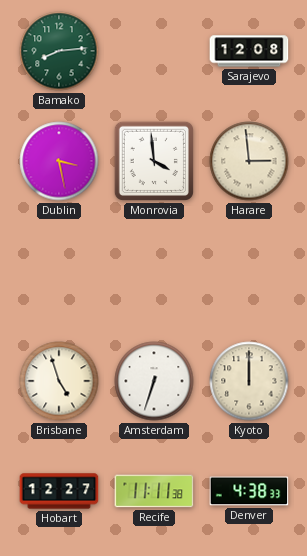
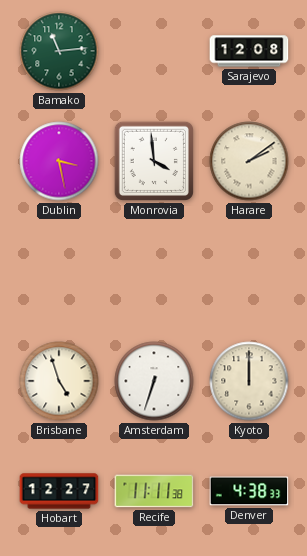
Bamako: 8:14 -> 11:14 (59, 51)
Harare: 2:59 -> 2:09 (249, 161)
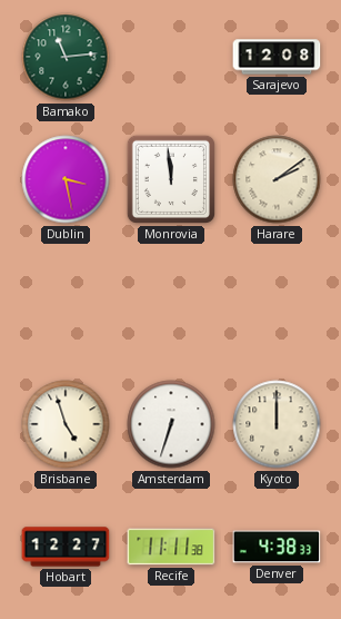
Monrovia: 3:59 -> 11:59 (171, 179)
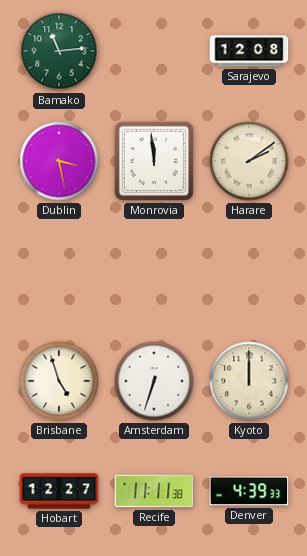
Denver: 4:38 -> 4:39 (249, 491)
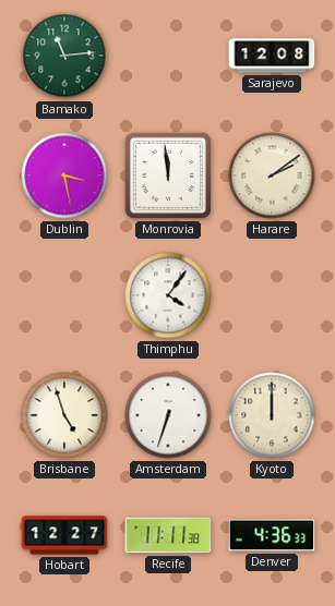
Thimphu: none -> 4:06 (168, 295)
Denver: 4:39 -> 4:36 (272, 535)
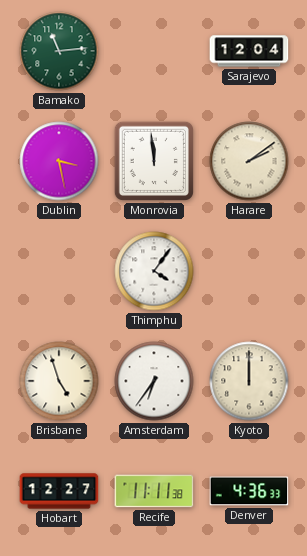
Sarajevo: 12:08 -> 12:04 (249, 51)
Amsterdam: 6:33 -> 6:36 (154, 381)
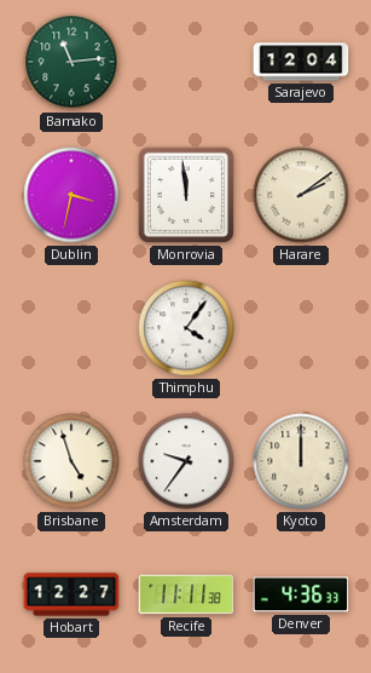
Dublin: 3:28 -> 3:32 (71, 195)
Amsterdam: 6:36 -> 9:36 (186, 461)
